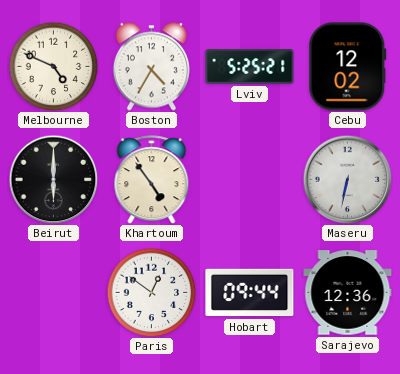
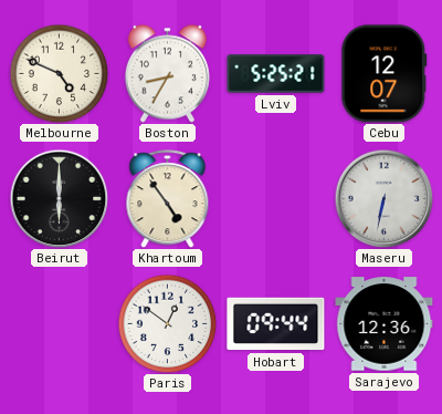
Boston: 4:35 -> 8:35 (167, 74)
Cebu: 12:02 -> 12:07 (385, 74)
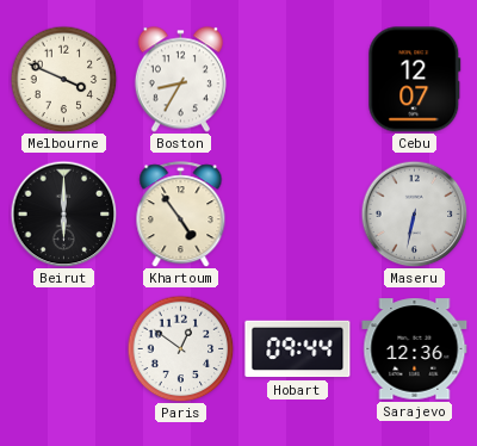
Melbourne: 4:49 -> 3:49 (63, 79)
Lviv: 5:25 -> none (276, 74)
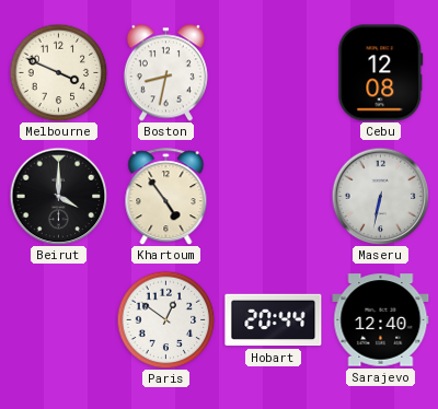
Boston: 8:35 -> 8:32 (165, 73)
Cebu: 12:07 -> 12:08 (381, 73)
Beirut: 6:00 -> 4:00 (58, 196)
Hobart: 09:44 -> 20:44 (274, 320)
Sarajevo: 12:36 -> 12:40 (381, 320)
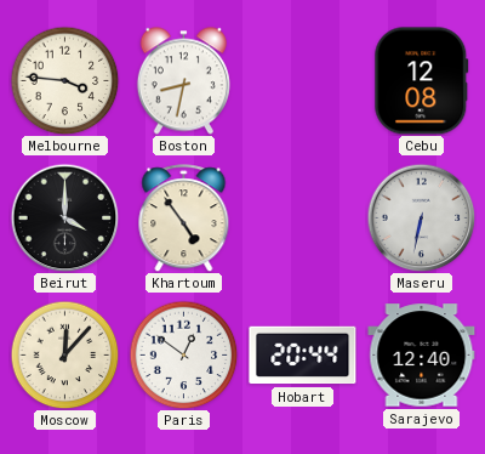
Melbourne: 3:49 -> 3:46 (64, 80)
Moscow: none -> 12:07 (64, 354)
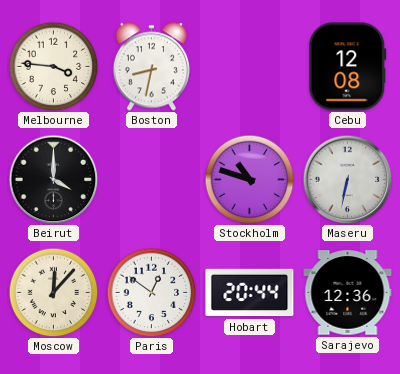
Khartoum: 4:54 -> none (184, 219)
Stockholm: none -> 10:48 (249, 179)
Sarajevo: 12:40 -> 12:36 (348, 293)
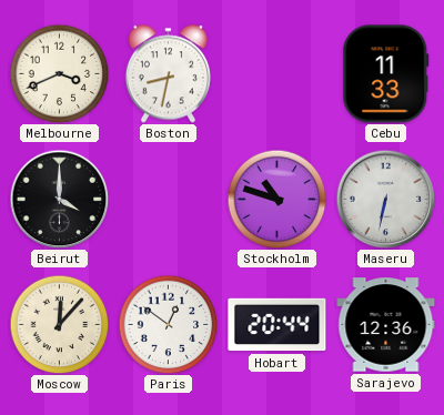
Melbourne: 3:46 -> 3:41 (59, 73)
Cebu: 12:08 -> 11:33 (386, 74)
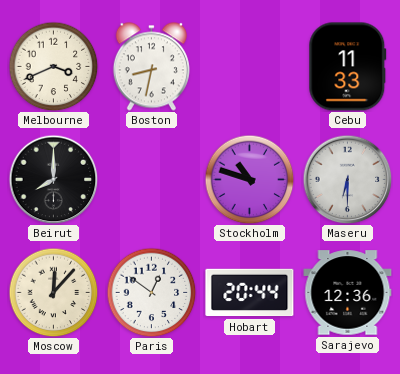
Beirut: 4:00 -> 8:00 (53, 179)
Maseru: 6:32 -> 6:30 (347, 179)
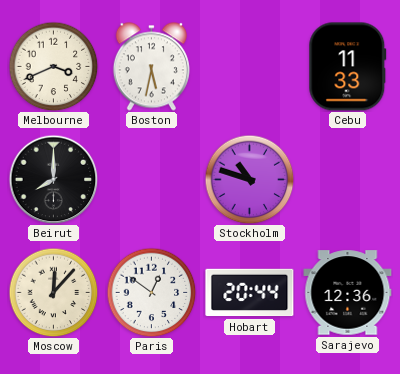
Boston: 8:32 -> 5:32 (151, 67)
Maseru: 6:30 -> none (347, 179)
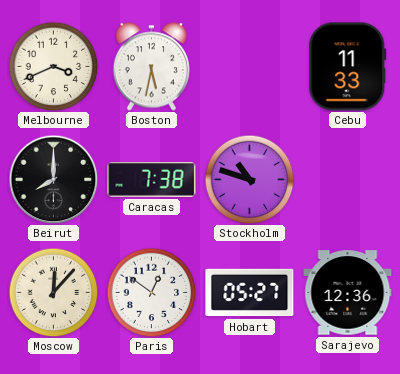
Caracas: none -> 7:38 (152, 180)
Hobart: 20:44 -> 05:27 (250, 293)
